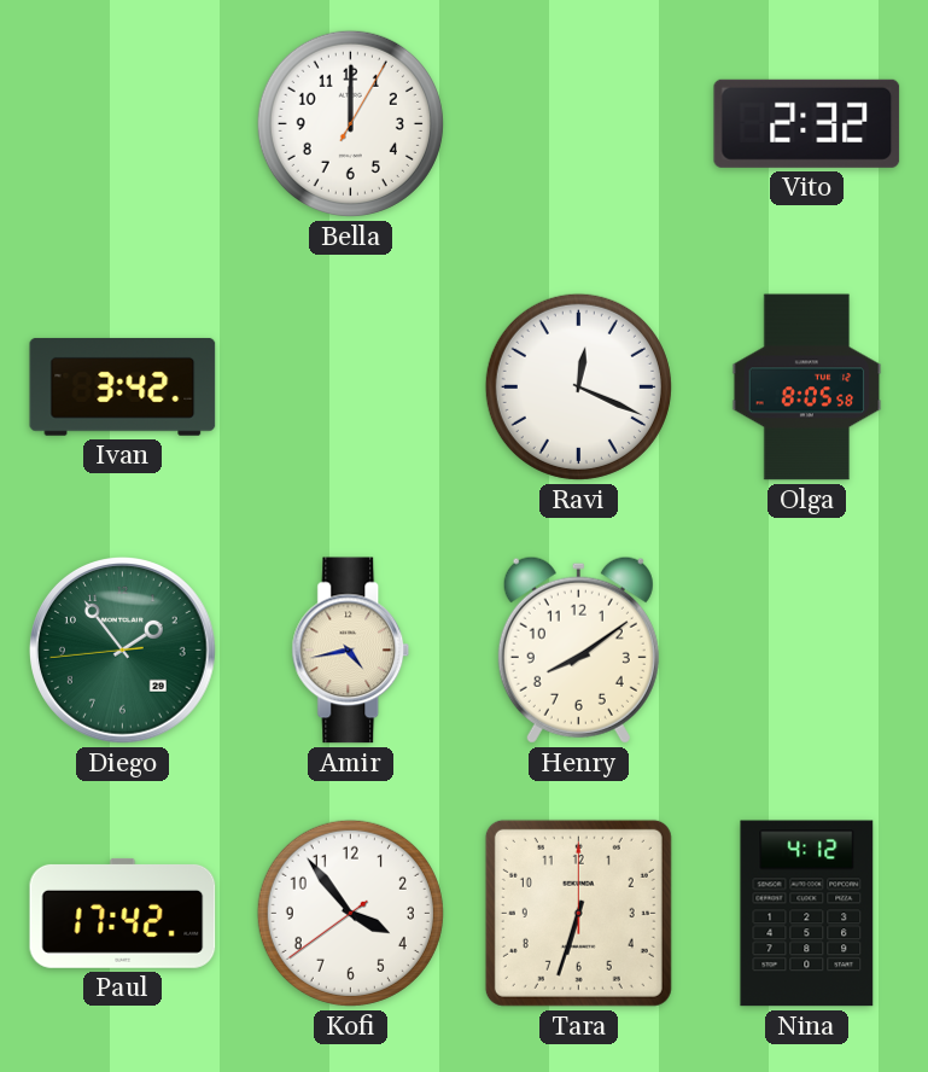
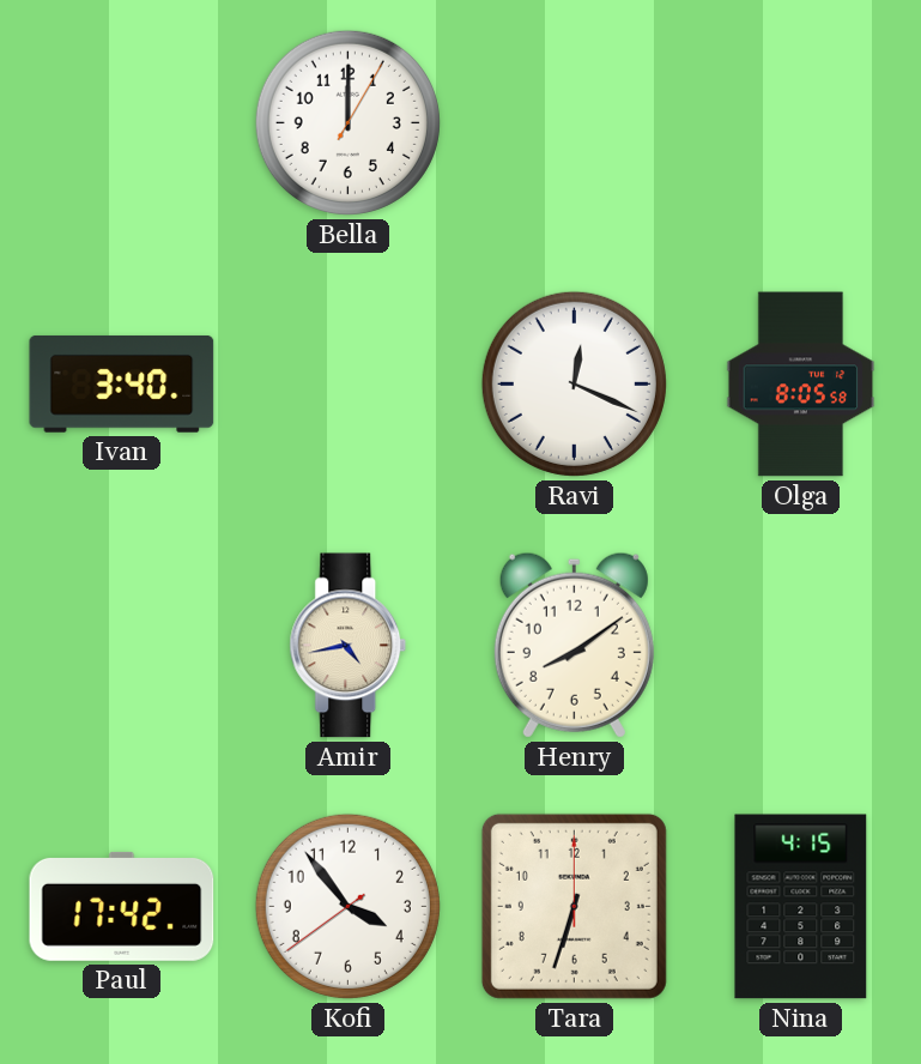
Vito: 2:32 -> none (807, 123)
Ivan: 3:42 -> 3:40 (122, 383)
Diego: 1:53 -> none (123, 651)
Nina: 4:12 -> 4:15 (801, 907)
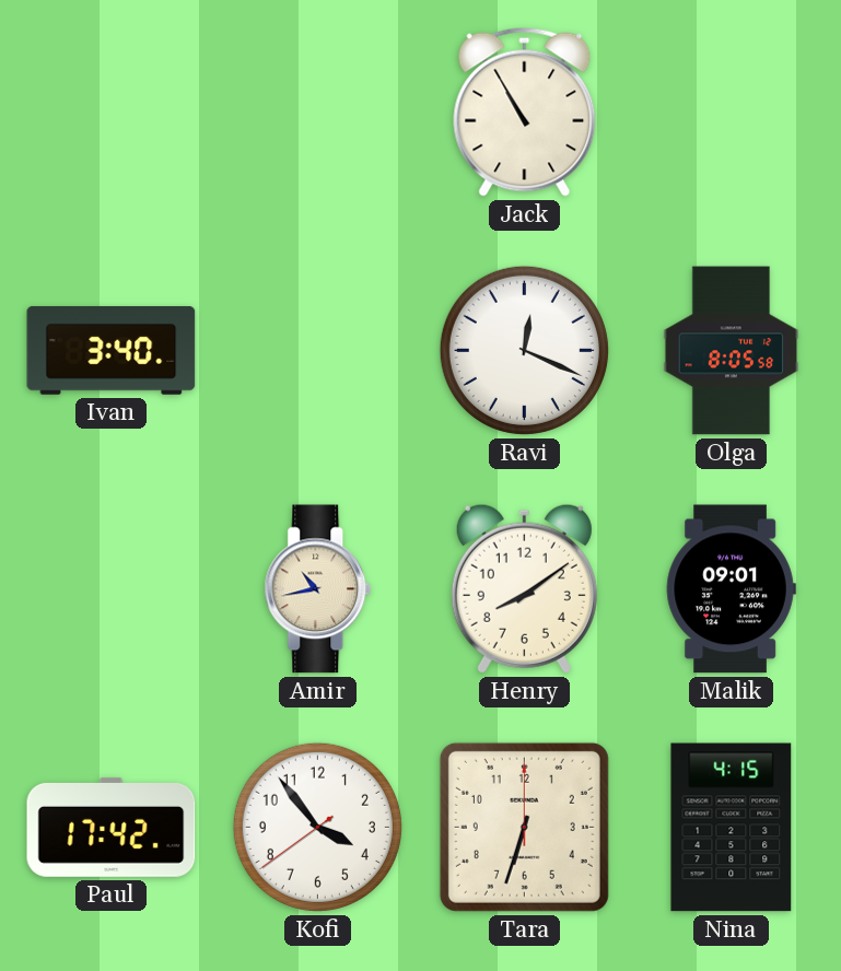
Bella: 12:00 -> none (347, 122)
Jack: none -> 10:55 (525, 112)
Amir: 4:43 -> 10:43 (318, 589)
Malik: none -> 09:01 (731, 589)
